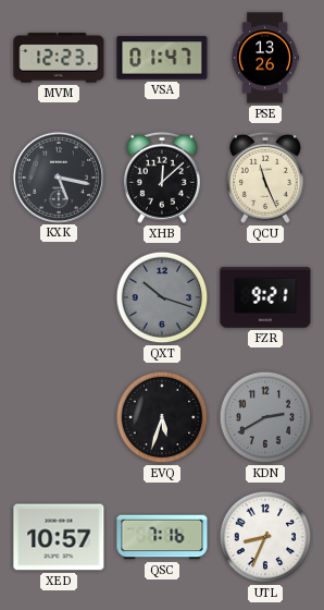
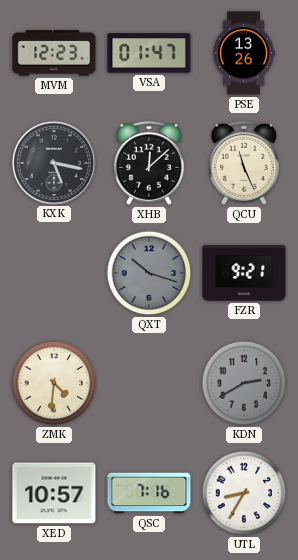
ZMK: none -> 4:31 (54, 383)
EVQ: 5:33 -> none (162, 417)
UTL: 8:34 -> 8:35 (244, 493)
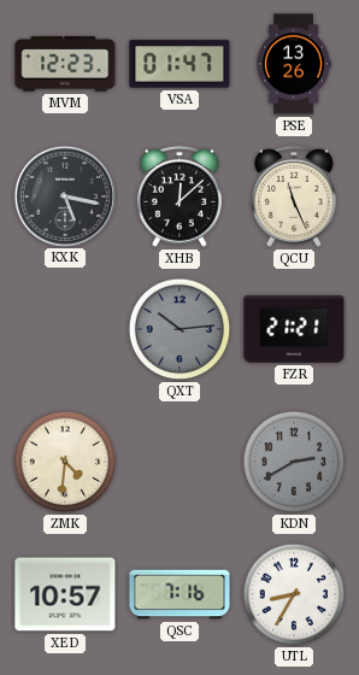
QXT: 10:18 -> 10:14 (179, 329)
FZR: 9:21 -> 21:21 (294, 329)
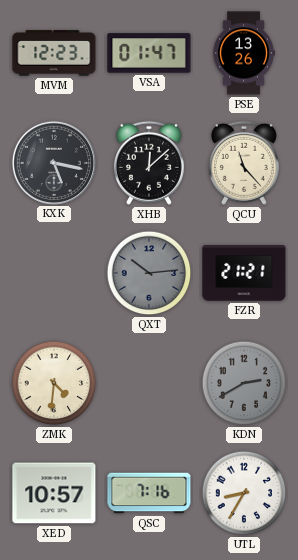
QCU: 11:26 -> 11:23 (244, 163)
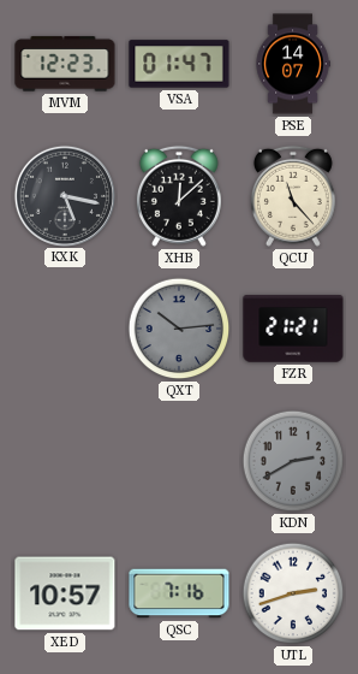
PSE: 13:26 -> 14:07 (293, 64)
ZMK: 4:31 -> none (54, 383)
UTL: 8:35 -> 2:42 (293, 593)
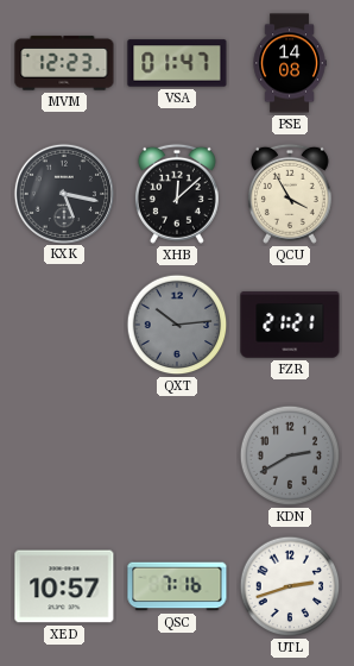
PSE: 14:07 -> 14:08 (290, 63)
QCU: 11:23 -> 3:55 (290, 194)
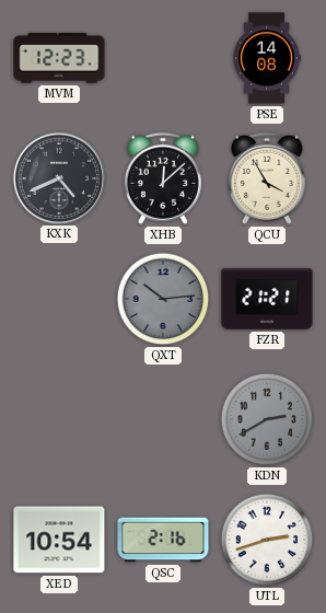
VSA: 01:47 -> none (177, 63)
KXK: 5:17 -> 4:41 (58, 177)
XED: 10:57 -> 10:54 (59, 540)
QSC: 7:16 -> 2:16 (163, 540)
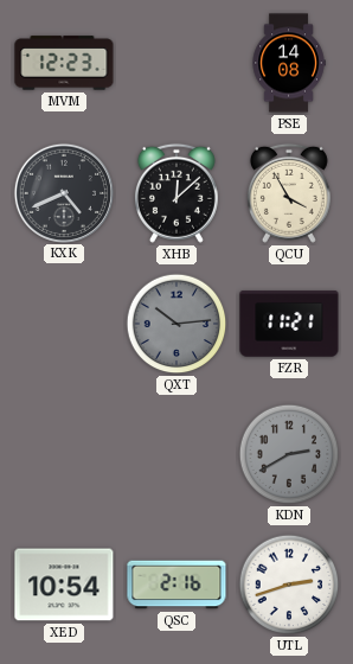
FZR: 21:21 -> 11:21 (289, 324)
